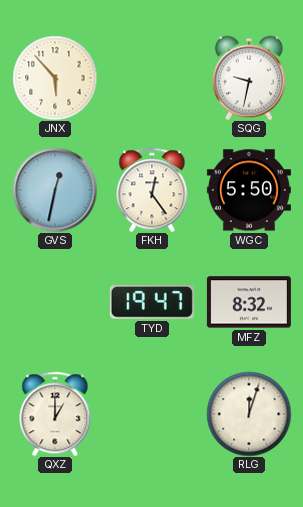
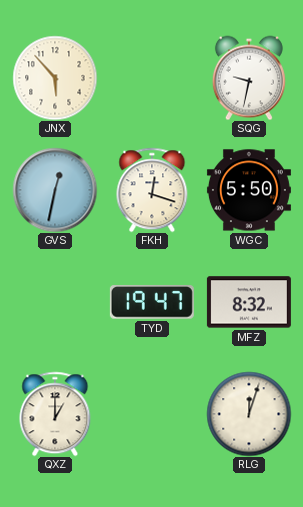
FKH: 12:24 -> 12:18 (152, 190)
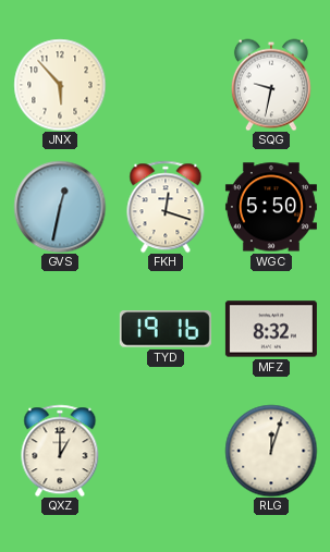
TYD: 19:47 -> 19:16 (166, 329)
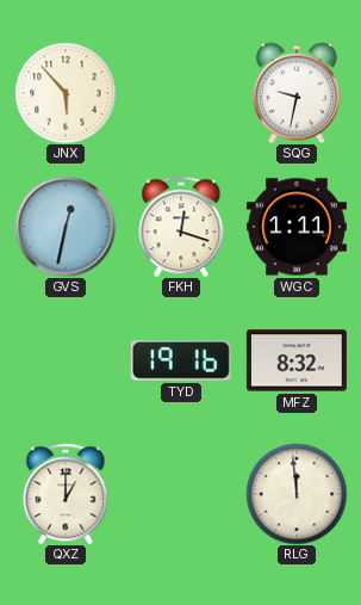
WGC: 5:50 -> 1:11 (297, 227)
RLG: 12:03 -> 11:59 (297, 494)
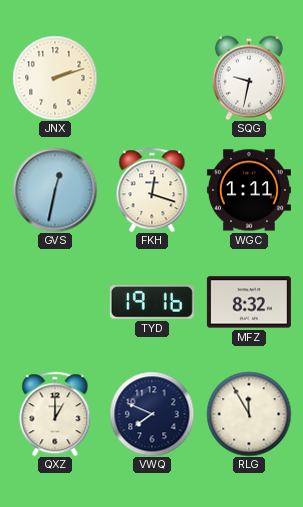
JNX: 5:53 -> 2:12 (55, 78)
VWQ: none -> 7:49 (152, 414)
RLG: 11:59 -> 11:55 (249, 414)
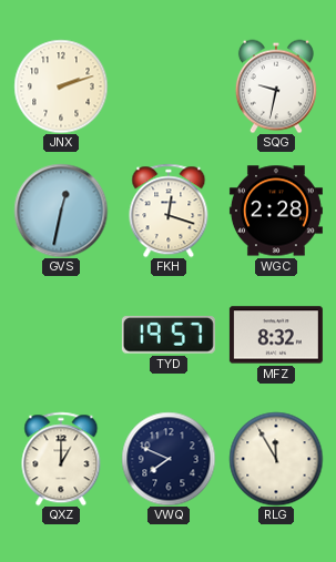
WGC: 1:11 -> 2:28 (276, 211)
TYD: 19:16 -> 19:57 (169, 335)
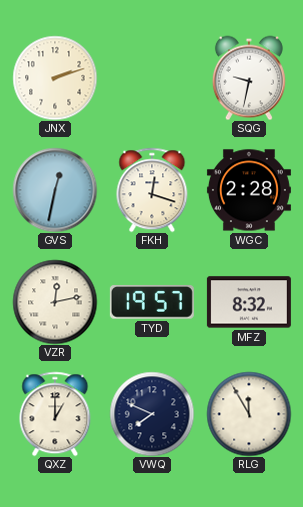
VZR: none -> 12:13 (55, 302)
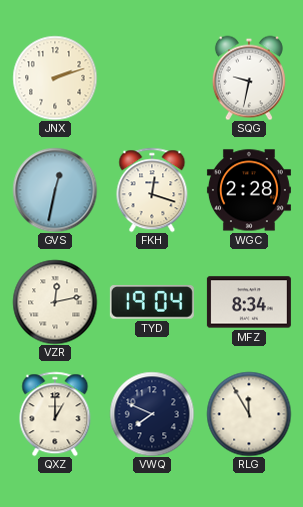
TYD: 19:57 -> 19:04 (152, 302)
MFZ: 8:32 -> 8:34 (249, 302)
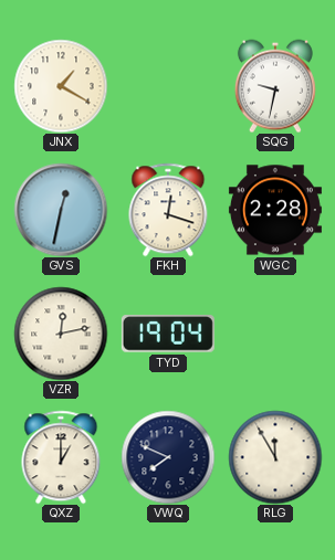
JNX: 2:12 -> 1:20 (61, 86)
MFZ: 8:34 -> none (249, 302)
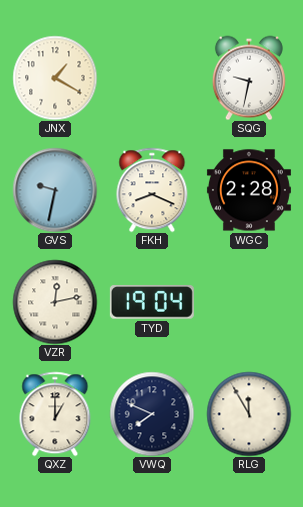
GVS: 12:32 -> 9:32 (55, 190)
FKH: 12:18 -> 8:19 (152, 190)
